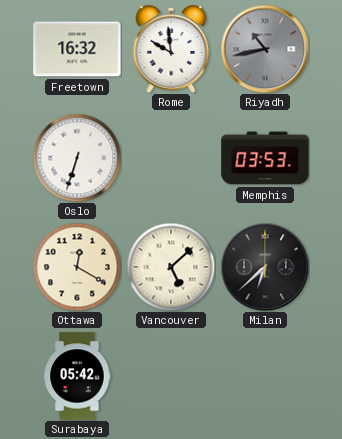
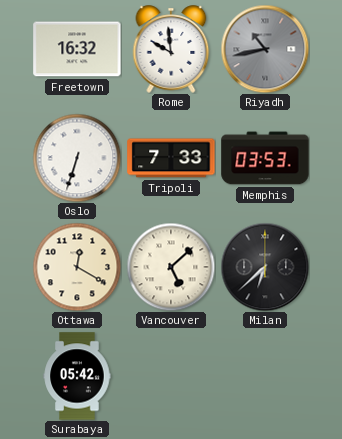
Tripoli: none -> 7:33 (171, 158)
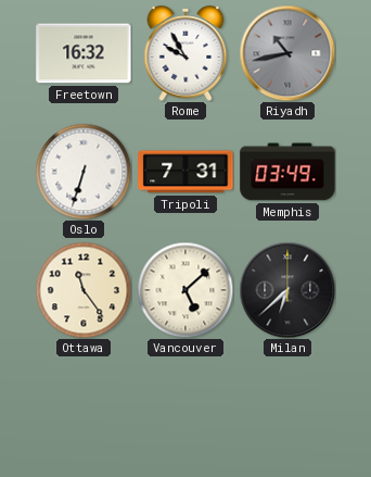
Rome: 9:59 -> 9:55 (185, 53)
Tripoli: 7:33 -> 7:31 (185, 172)
Memphis: 03:53 -> 03:49 (287, 172)
Ottawa: 12:20 -> 11:24 (84, 290)
Surabaya: 05:42 -> none (77, 376)
